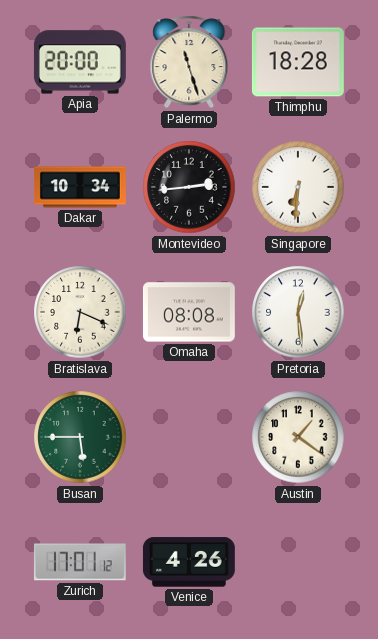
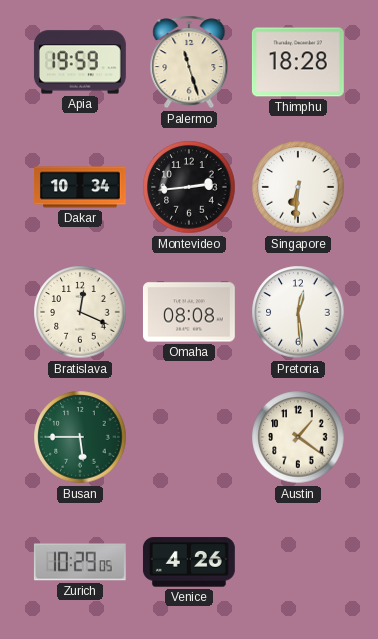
Apia: 20:00 -> 19:59 (80, 62)
Bratislava: 6:19 -> 12:19 (80, 312)
Zurich: 17:01 -> 10:29 (80, 562)
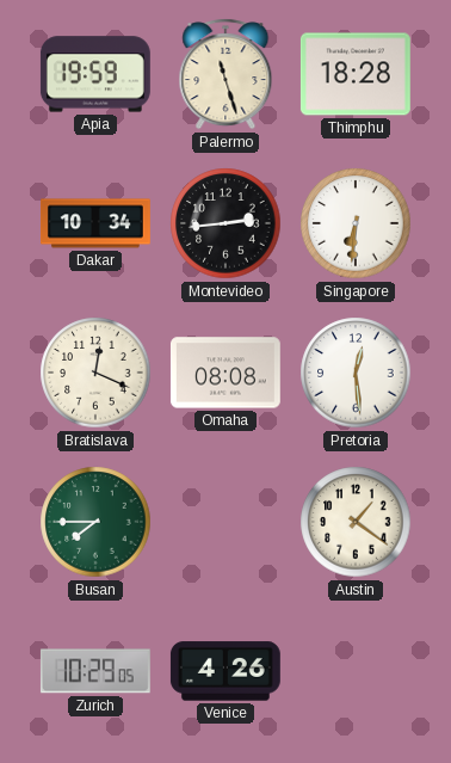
Busan: 5:45 -> 7:45 (95, 522)
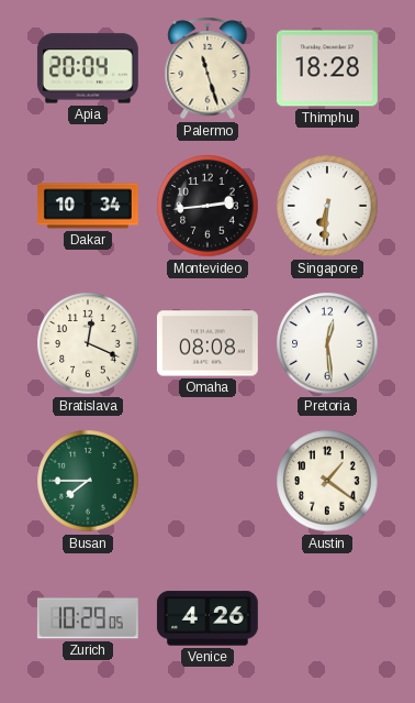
Apia: 19:59 -> 20:04 (88, 68)
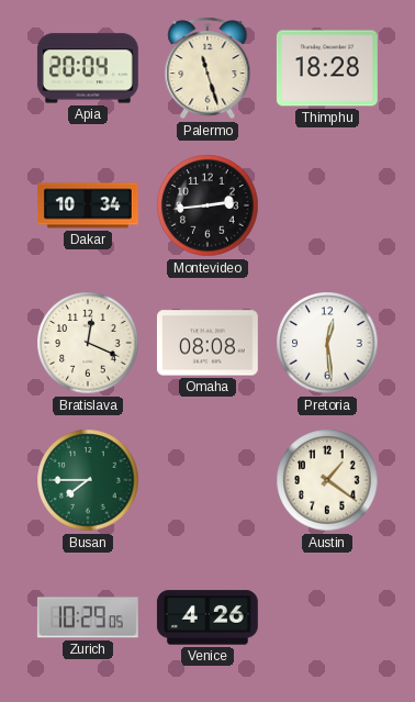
Singapore: 6:31 -> none (327, 206)
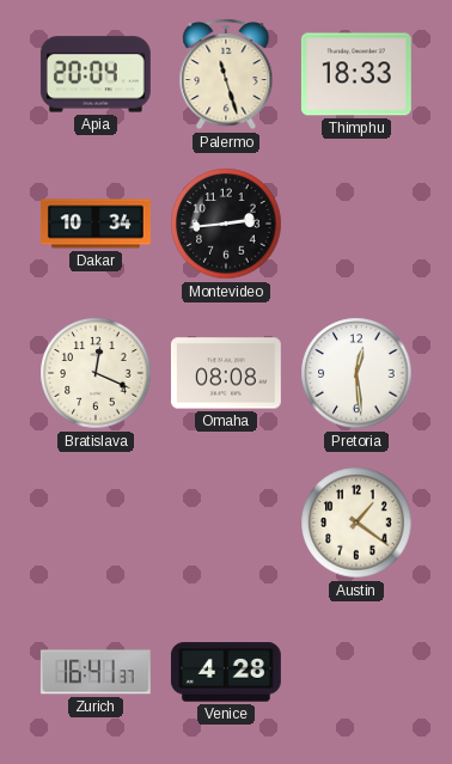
Thimphu: 18:28 -> 18:33 (356, 74)
Busan: 7:45 -> none (88, 480)
Zurich: 10:29 -> 16:41 (96, 672)
Venice: 4:26 -> 4:28 (226, 672)
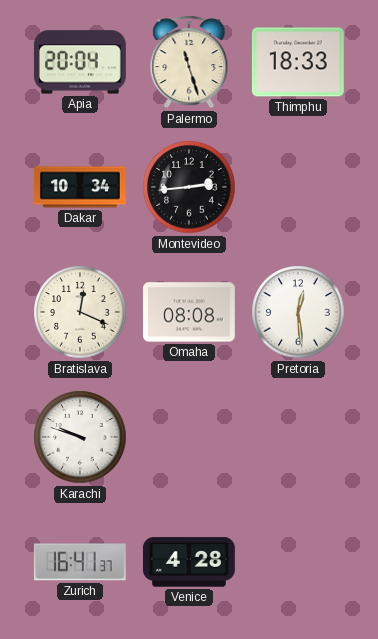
Karachi: none -> 9:48 (80, 437)
Austin: 1:21 -> none (356, 522)
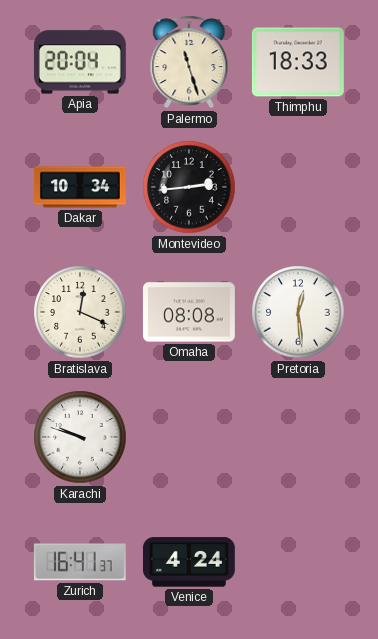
Venice: 4:28 -> 4:24 (189, 562)
